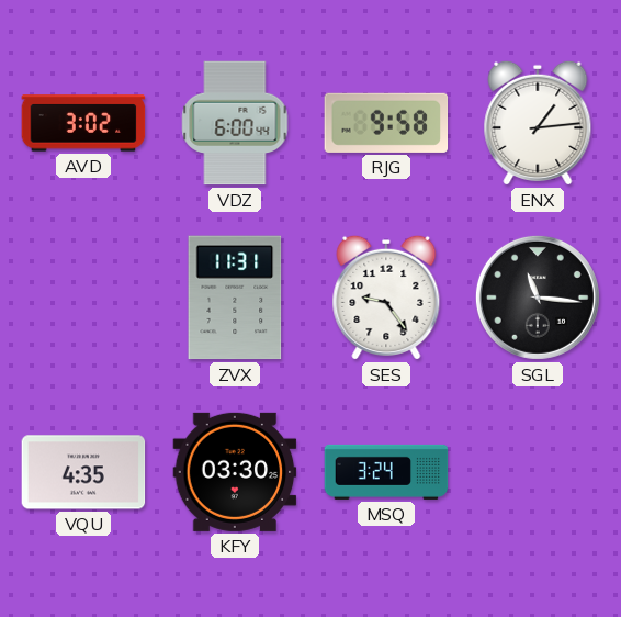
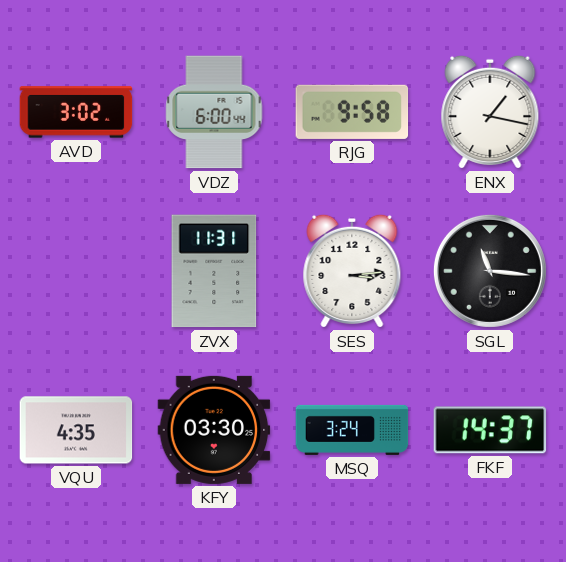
ENX: 1:14 -> 1:17 (490, 112)
SES: 9:24 -> 3:14 (352, 271)
FKF: none -> 14:37 (490, 430)
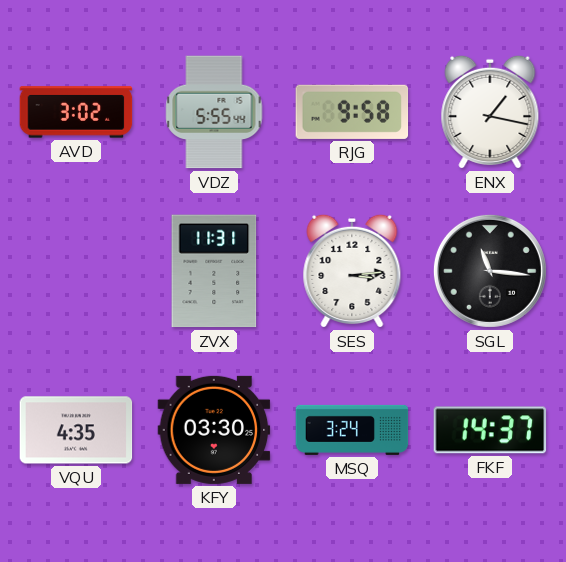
VDZ: 6:00 -> 5:55 (214, 112)
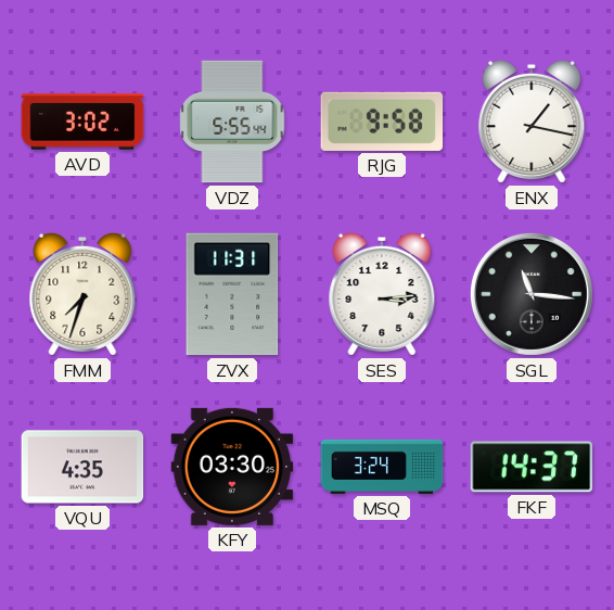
FMM: none -> 7:33 (82, 294)
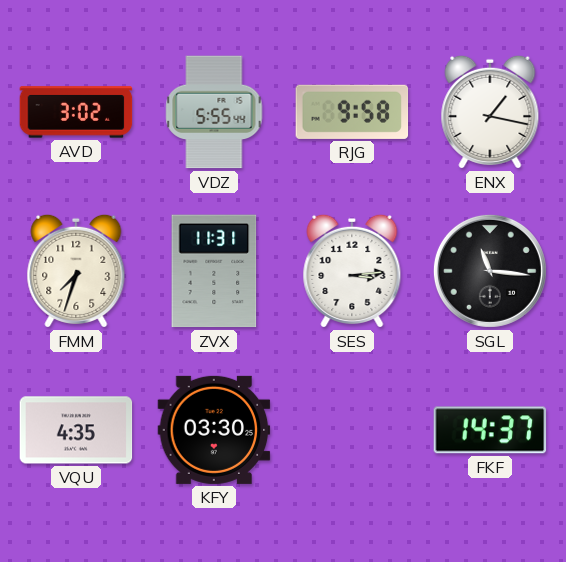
MSQ: 3:24 -> none (382, 467)
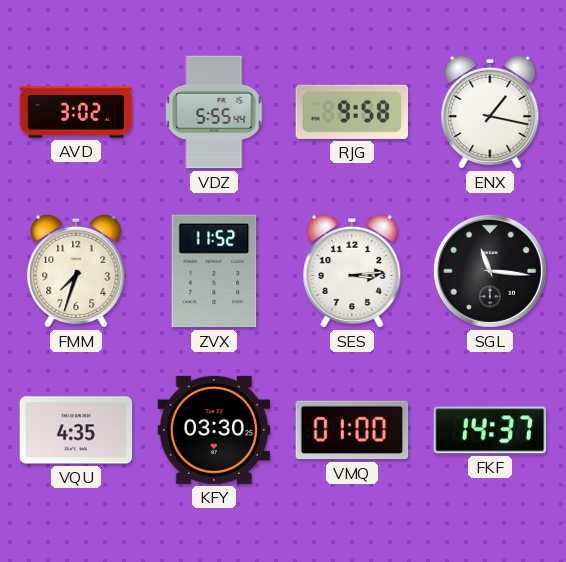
ZVX: 11:31 -> 11:52 (214, 271)
VMQ: none -> 01:00 (352, 430)
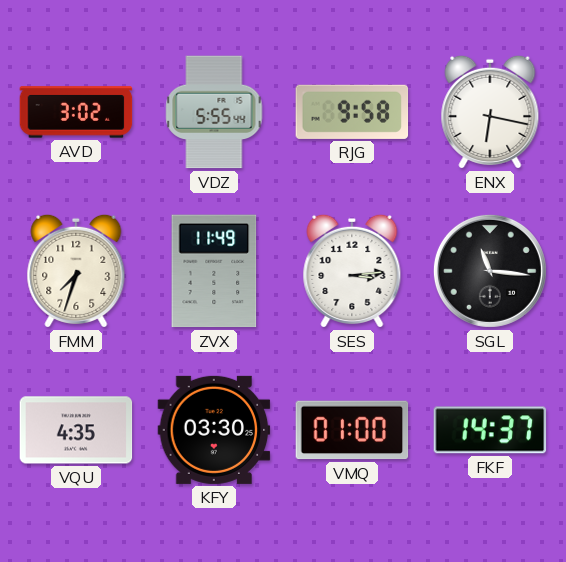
ENX: 1:17 -> 6:17 (490, 112)
ZVX: 11:52 -> 11:49 (214, 271)
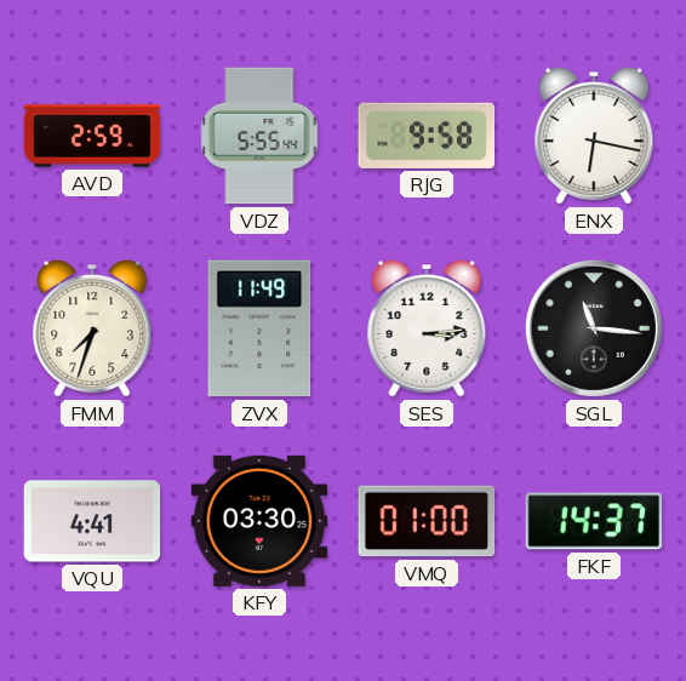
AVD: 3:02 -> 2:59 (92, 136)
VQU: 4:35 -> 4:41 (92, 521)
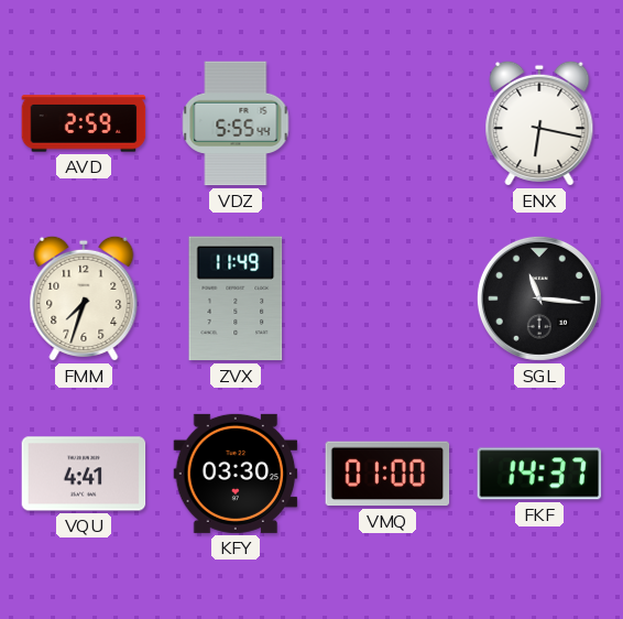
RJG: 9:58 -> none (427, 136)
SES: 3:14 -> none (427, 328)
